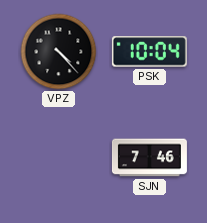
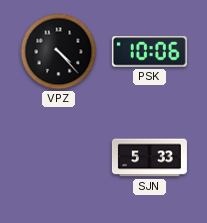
PSK: 10:04 -> 10:06 (149, 52)
SJN: 7:46 -> 5:33 (149, 158)
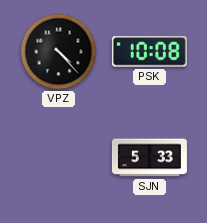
PSK: 10:06 -> 10:08 (149, 52)
